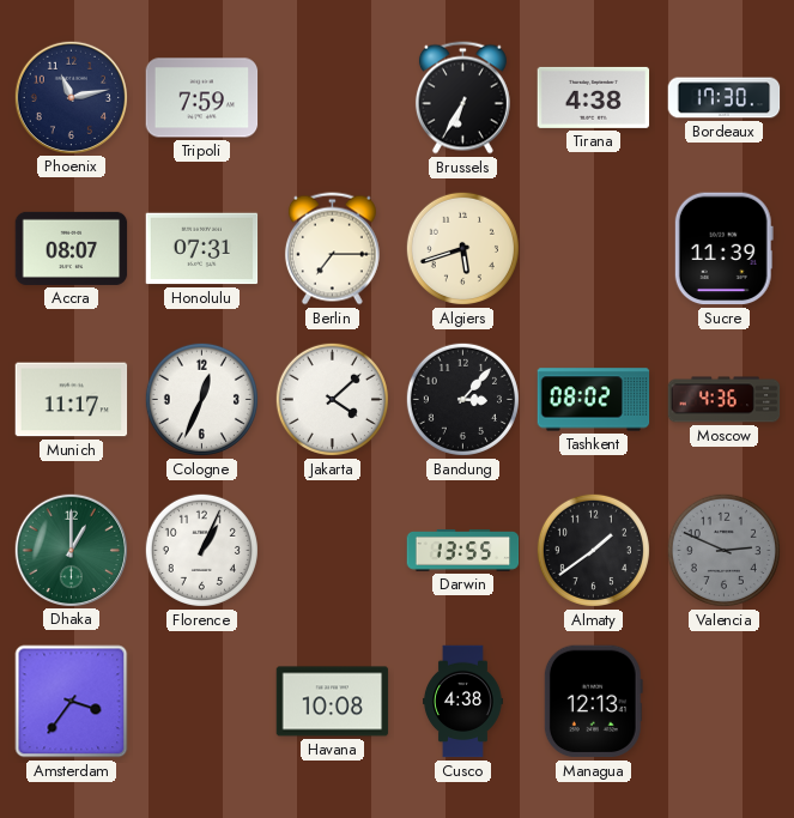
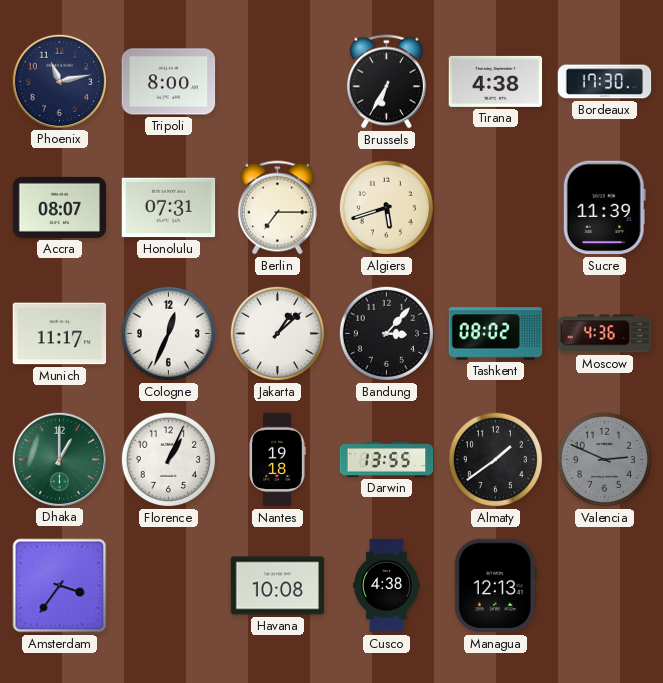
Tripoli: 7:59 -> 8:00 (169, 82)
Jakarta: 4:08 -> 1:08 (277, 333)
Nantes: none -> 19:18 (277, 460)
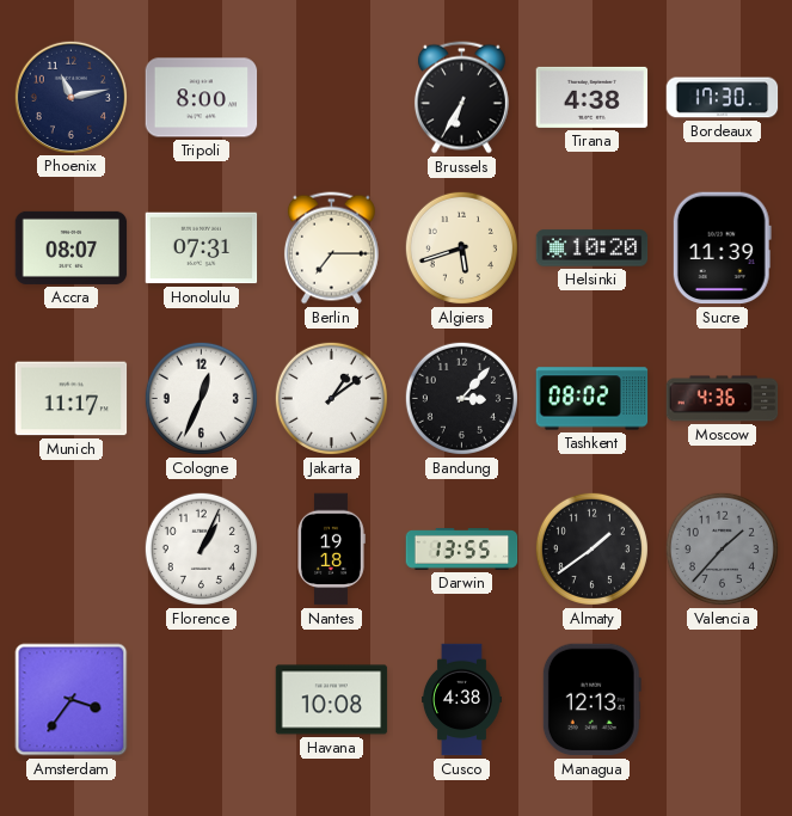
Helsinki: none -> 10:20 (593, 249)
Jakarta: 1:08 -> 1:09 (331, 398)
Dhaka: 1:00 -> none (59, 459)
Valencia: 2:49 -> 1:37 (722, 548)
